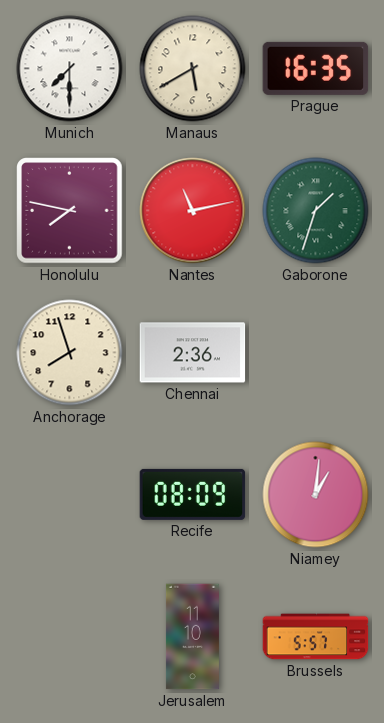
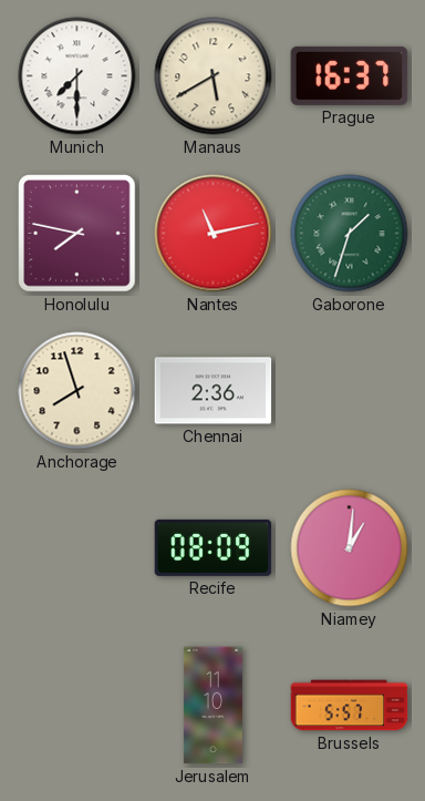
Prague: 16:35 -> 16:37 (350, 75)
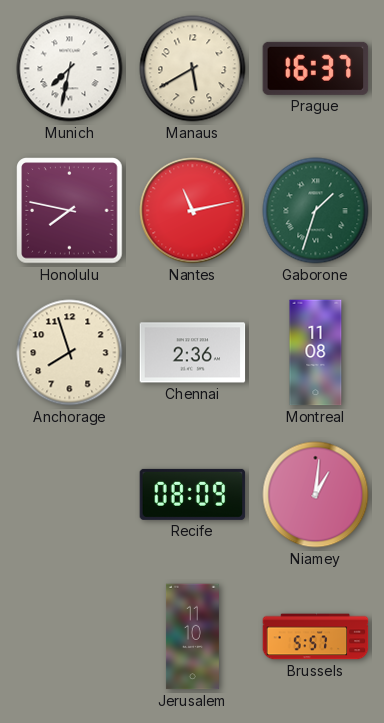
Munich: 7:30 -> 7:32 (70, 69)
Montreal: none -> 11:08 (316, 353)
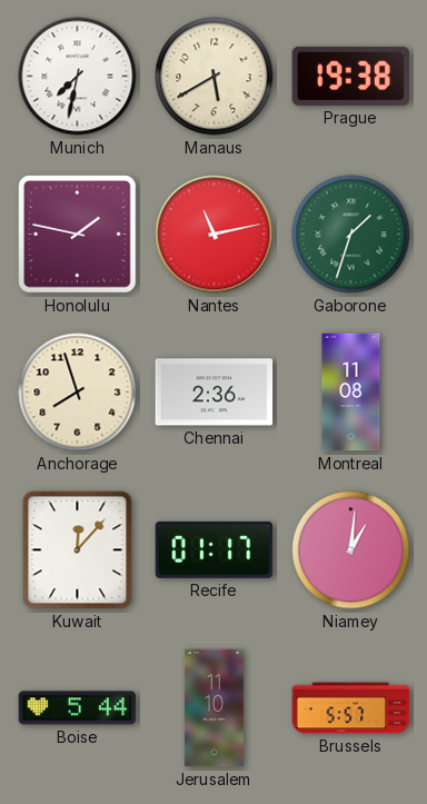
Prague: 16:37 -> 19:38 (351, 76)
Honolulu: 7:47 -> 1:47 (78, 235)
Kuwait: none -> 12:07 (78, 550)
Recife: 08:09 -> 01:17 (215, 549)
Boise: none -> 5:44 (78, 708)
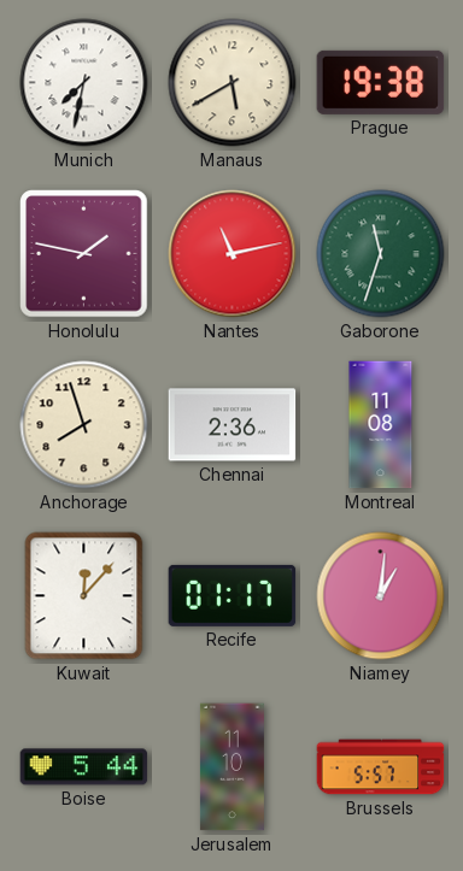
Gaborone: 1:33 -> 11:33 (381, 254)
